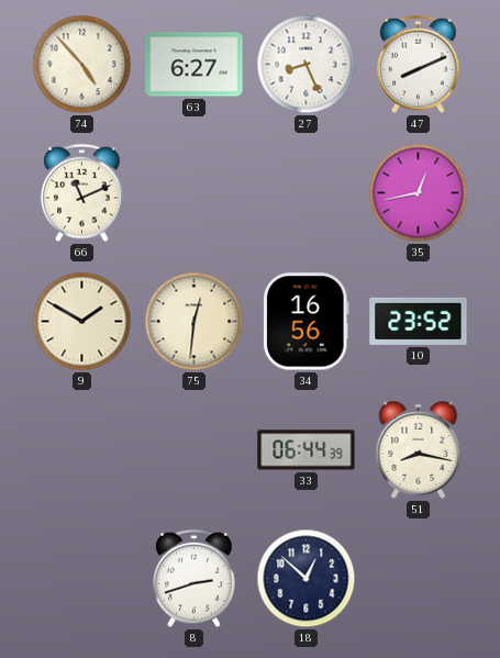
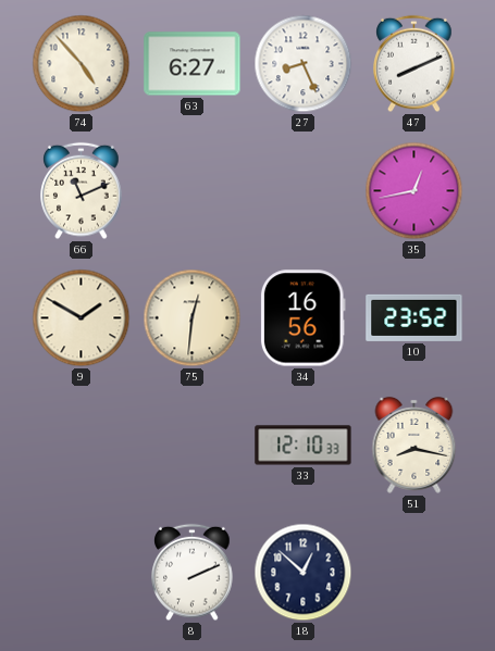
33: 06:44 -> 12:10 (304, 446)
8: 2:42 -> 2:11 (193, 573)
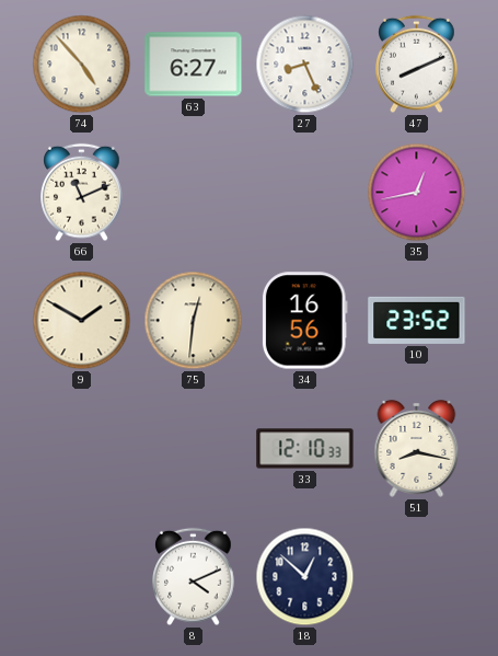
8: 2:11 -> 4:11 (194, 577)
